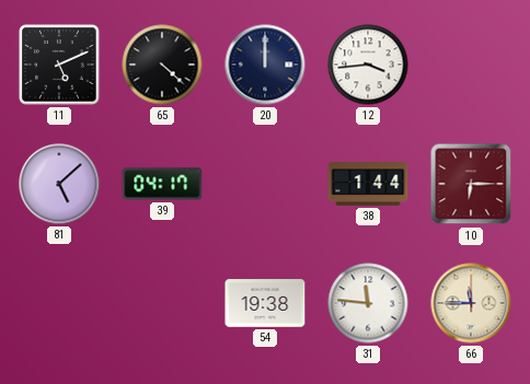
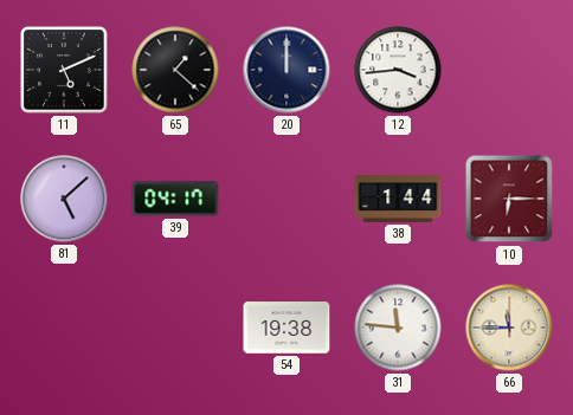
65: 4:22 -> 1:22 (175, 70)
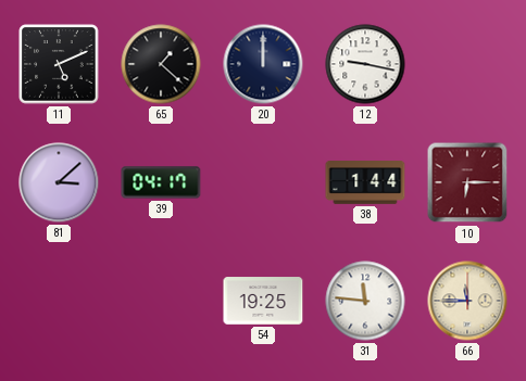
12: 3:44 -> 9:17 (365, 64)
81: 5:08 -> 3:08 (59, 182)
54: 19:38 -> 19:25 (263, 301)
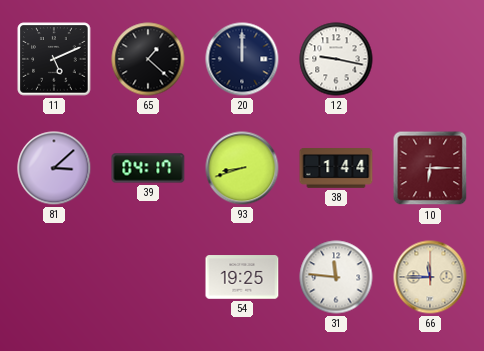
93: none -> 8:42 (242, 168)
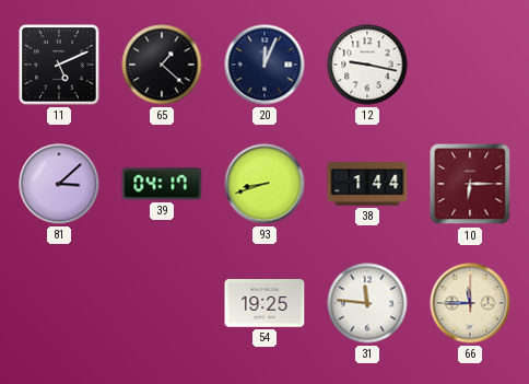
20: 12:00 -> 12:04 (264, 65)
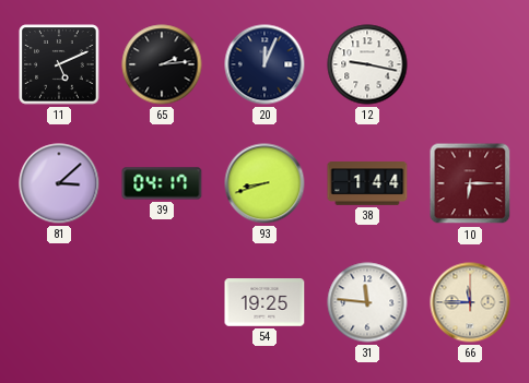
65: 1:22 -> 2:14 (162, 64)
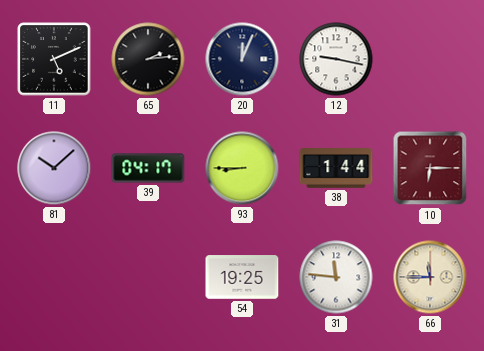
81: 3:08 -> 10:08 (54, 168)
93: 8:42 -> 8:45 (242, 168)
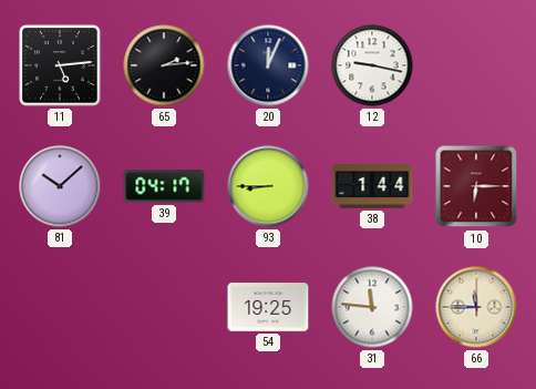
11: 5:11 -> 5:14 (60, 65)
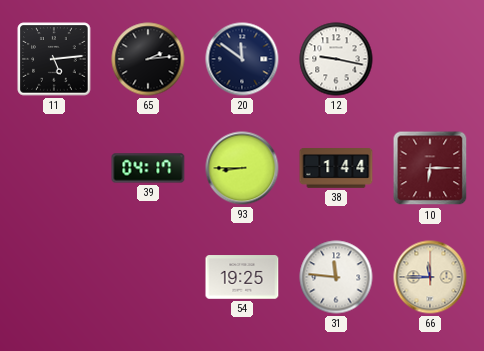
20: 12:04 -> 11:51 (242, 59)
81: 10:08 -> none (60, 186)
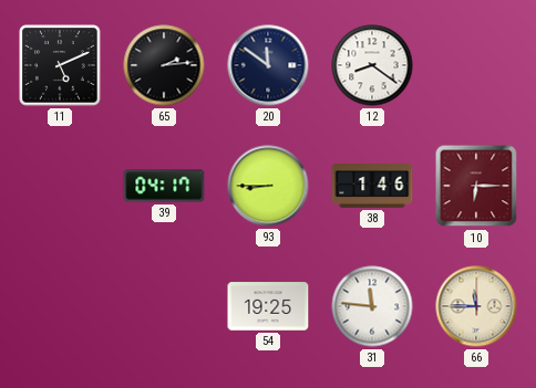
11: 5:14 -> 5:11 (60, 65)
12: 9:17 -> 8:21 (372, 65)
38: 1:44 -> 1:46 (372, 186)
